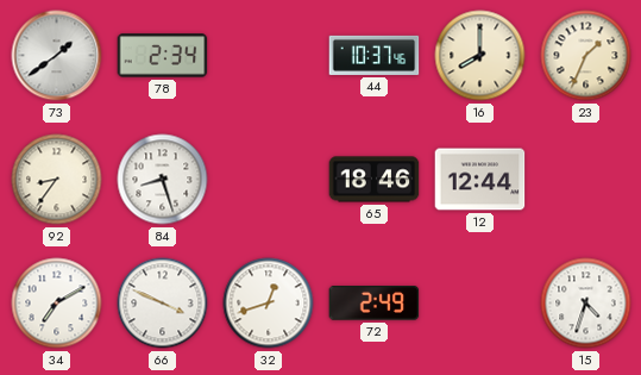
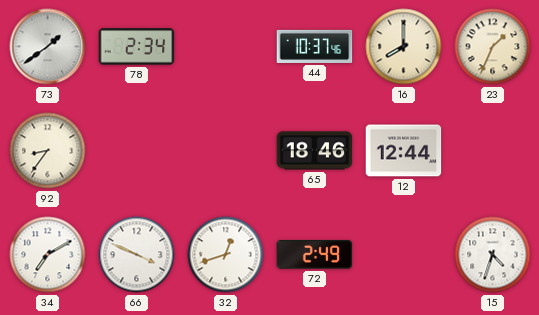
84: 8:27 -> none (163, 180)
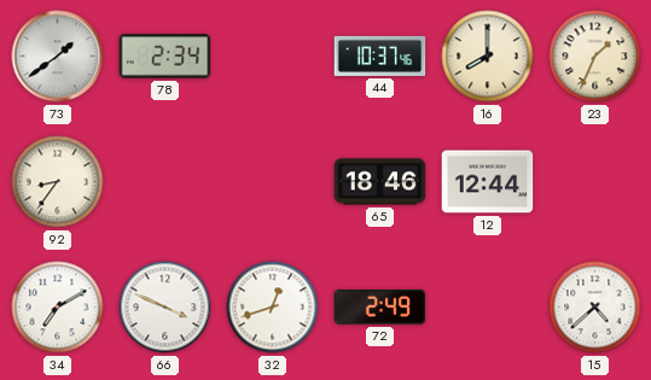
15: 4:33 -> 4:38 (595, 308)
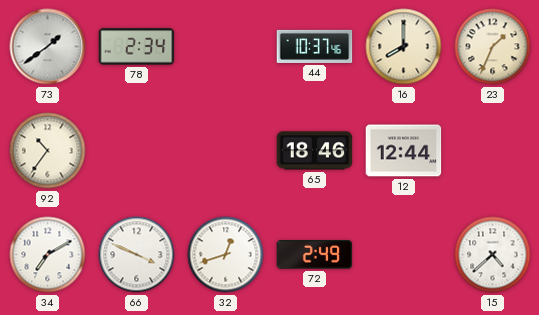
92: 8:36 -> 10:36 (48, 151)
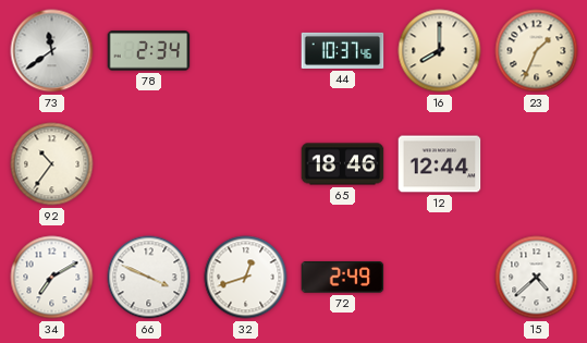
73: 1:39 -> 11:39 (52, 51)
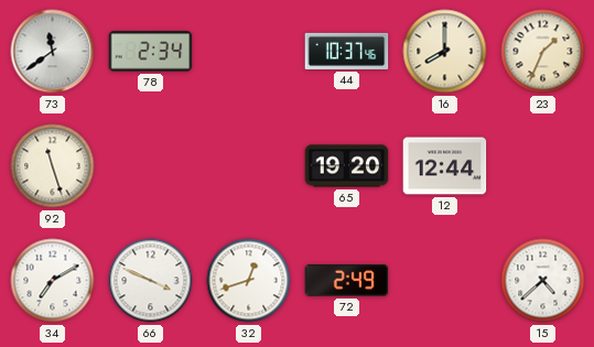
92: 10:36 -> 11:27 (53, 166)
65: 18:46 -> 19:20 (347, 166)
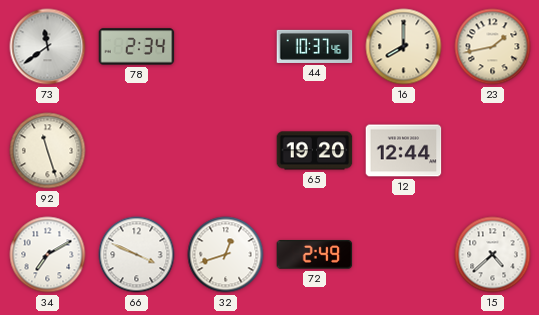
23: 1:34 -> 1:43 (493, 47)
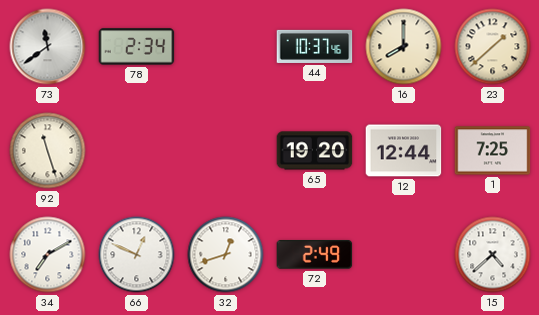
23: 1:43 -> 1:38 (493, 47)
1: none -> 7:25 (493, 151)
66: 3:49 -> 12:49 (137, 255)
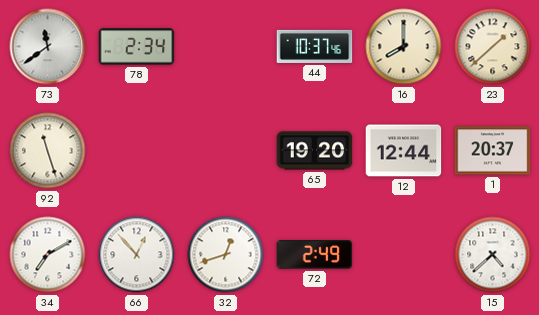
1: 7:25 -> 20:37 (493, 151)
66: 12:49 -> 12:53 (137, 255)
